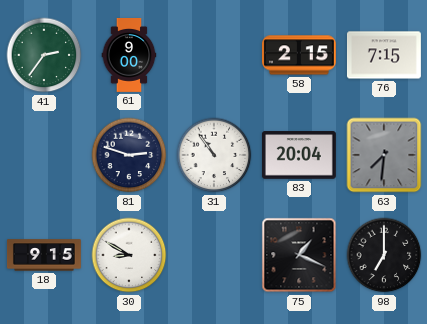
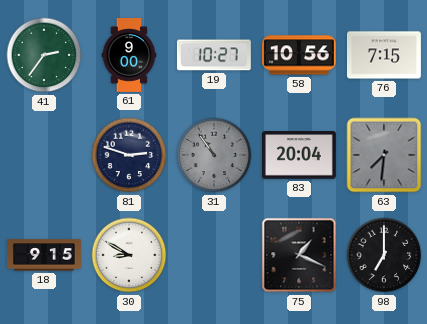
19: none -> 10:27 (214, 55)
58: 2:15 -> 10:56 (299, 55)
31 dial: white -> grey (214, 155)
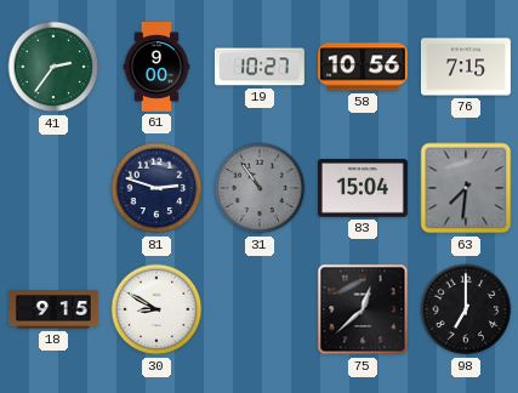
83: 20:04 -> 15:04 (363, 188)
75: 1:19 -> 12:38 (363, 309)
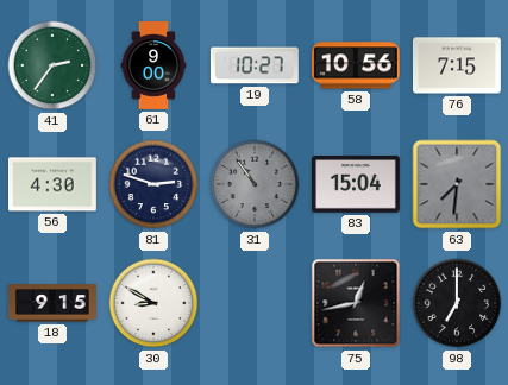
56: none -> 4:30 (52, 184)
75: 12:38 -> 12:43 (356, 303)
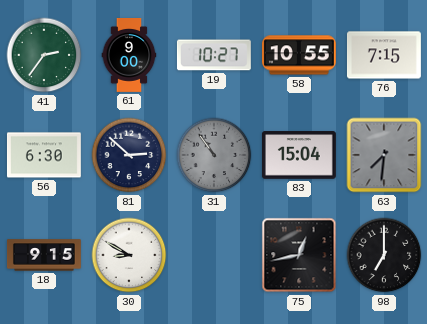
58: 10:56 -> 10:55 (299, 55)
56: 4:30 -> 6:30 (44, 155)
81: 2:48 -> 2:52 (129, 155)
